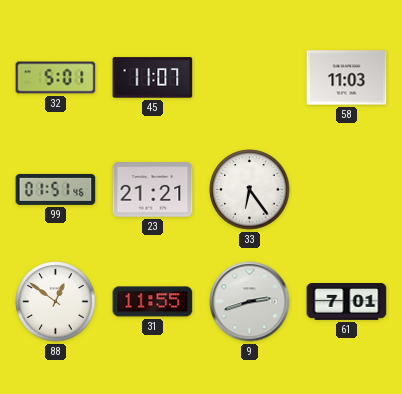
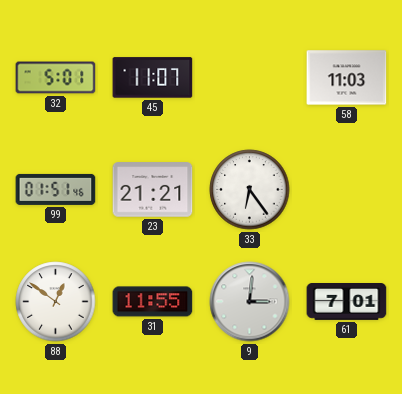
9: 2:42 -> 3:01 (250, 302)
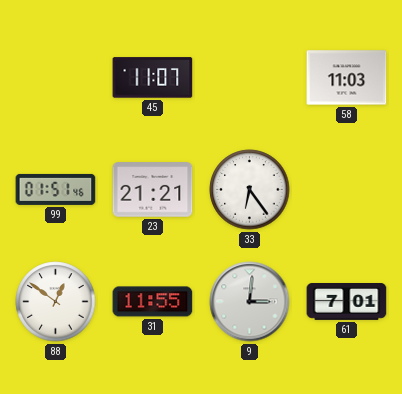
32: 5:01 -> none (56, 78)
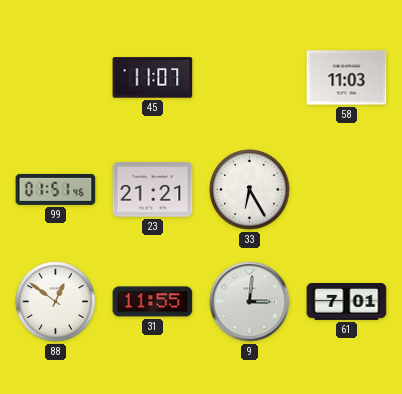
33: 6:24 -> 6:25 (250, 190)
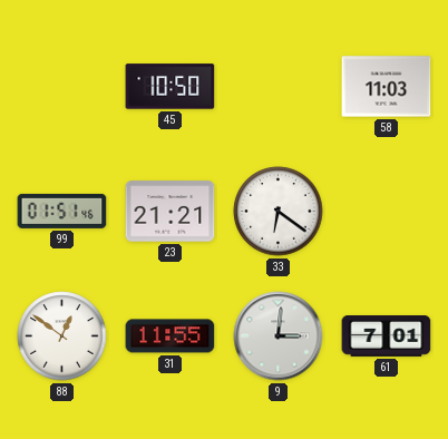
45: 11:07 -> 10:50 (171, 87)
33: 6:25 -> 6:21 (279, 212)
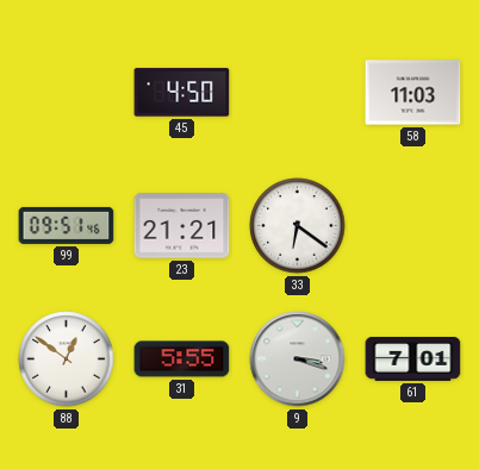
45: 10:50 -> 4:50 (182, 93)
99: 01:51 -> 09:51 (67, 225)
31: 11:55 -> 5:55 (182, 359)
9: 3:01 -> 3:18 (298, 359)
